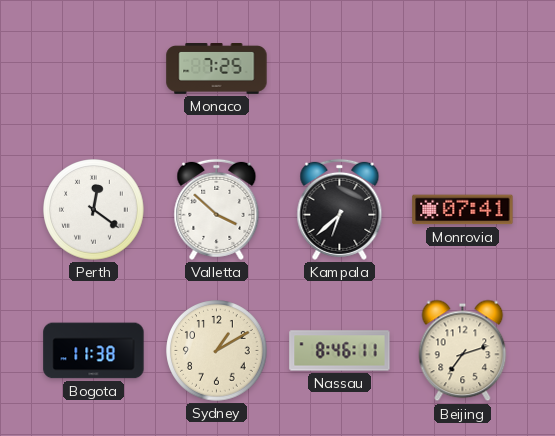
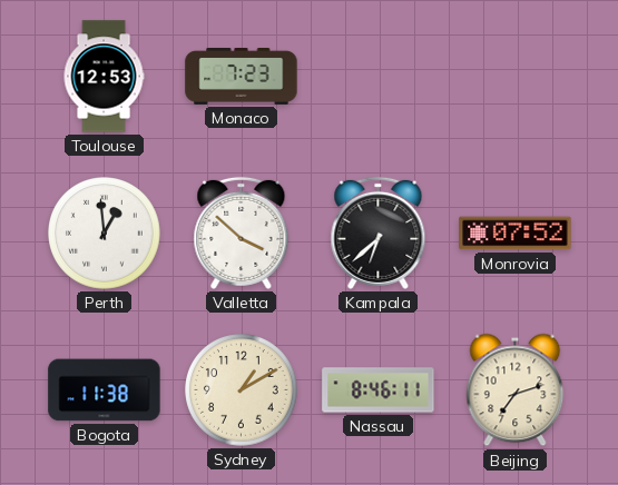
Toulouse: none -> 12:53 (104, 77)
Monaco: 7:25 -> 7:23 (242, 77)
Perth: 12:21 -> 12:59 (105, 234)
Monrovia: 07:41 -> 07:52 (516, 234)
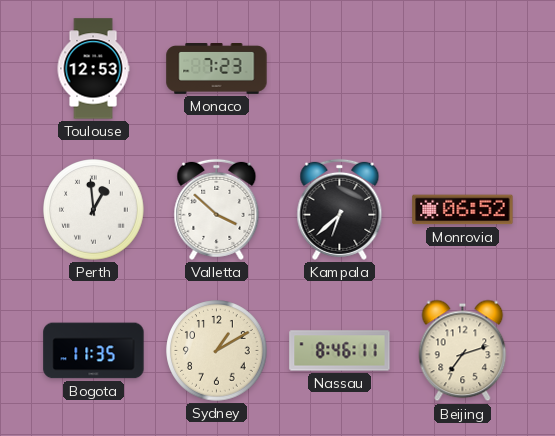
Monrovia: 07:52 -> 06:52 (463, 210)
Bogota: 11:38 -> 11:35 (94, 351)
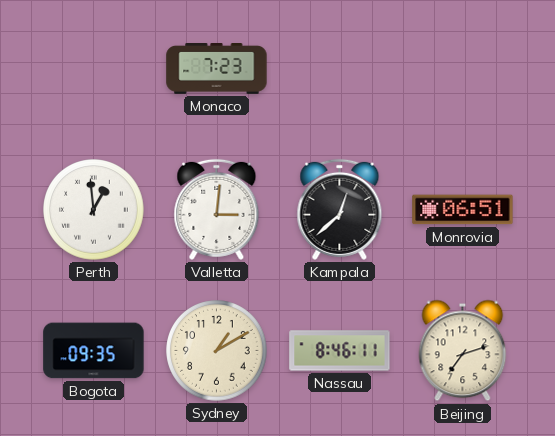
Toulouse: 12:53 -> none (93, 69)
Valletta: 3:52 -> 3:01 (217, 209)
Kampala: 6:38 -> 12:38 (340, 209)
Monrovia: 06:52 -> 06:51 (463, 210)
Bogota: 11:35 -> 09:35 (94, 351)
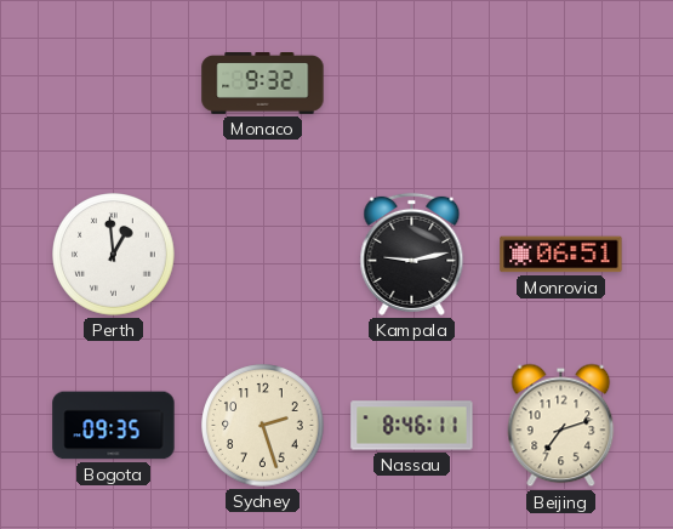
Monaco: 7:23 -> 9:32 (263, 84)
Valletta: 3:01 -> none (217, 209)
Kampala: 12:38 -> 9:13 (412, 254)
Sydney: 1:10 -> 2:27 (263, 426)
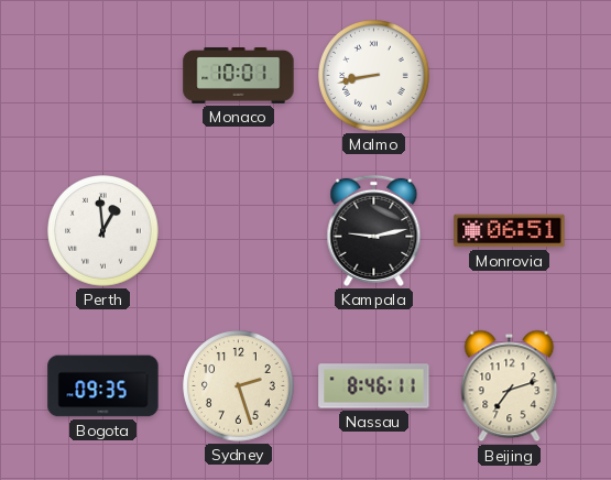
Monaco: 9:32 -> 10:01 (239, 76)
Malmo: none -> 8:43 (374, 76)
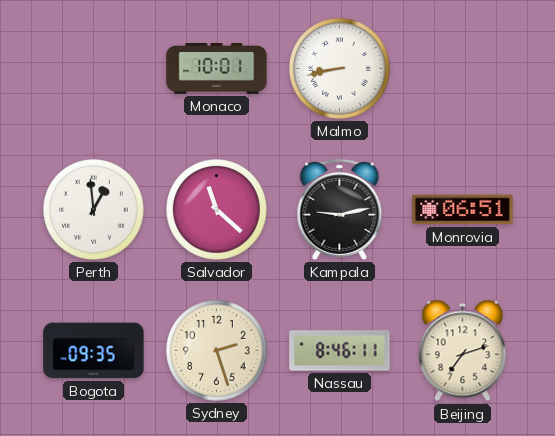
Salvador: none -> 11:22 (217, 210)
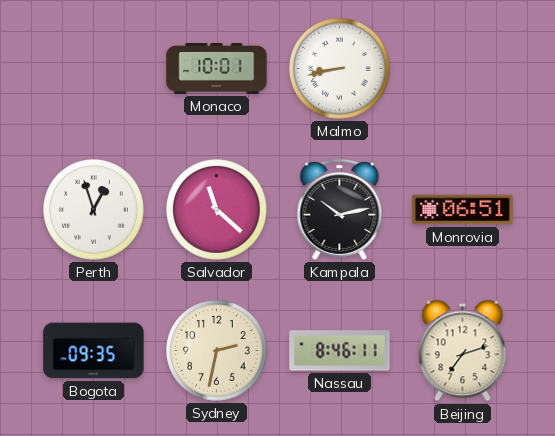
Perth: 12:59 -> 12:57 (94, 210)
Kampala: 9:13 -> 10:13 (340, 209)
Sydney: 2:27 -> 2:32 (217, 351)
